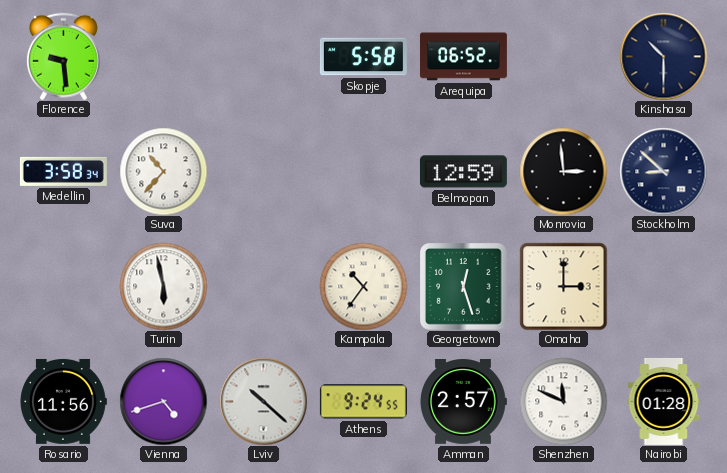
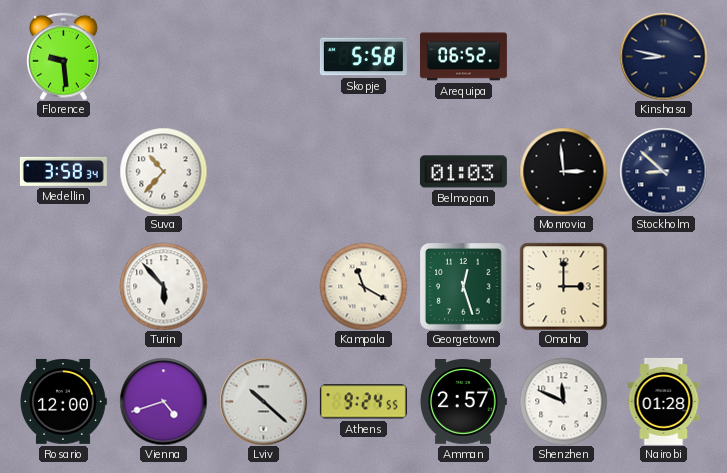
Kinshasa: 10:30 -> 8:47 (663, 56)
Belmopan: 12:59 -> 01:03 (463, 172)
Turin: 5:58 -> 5:53 (163, 286)
Kampala: 10:36 -> 11:20 (363, 286)
Rosario: 11:56 -> 12:00 (63, 401)
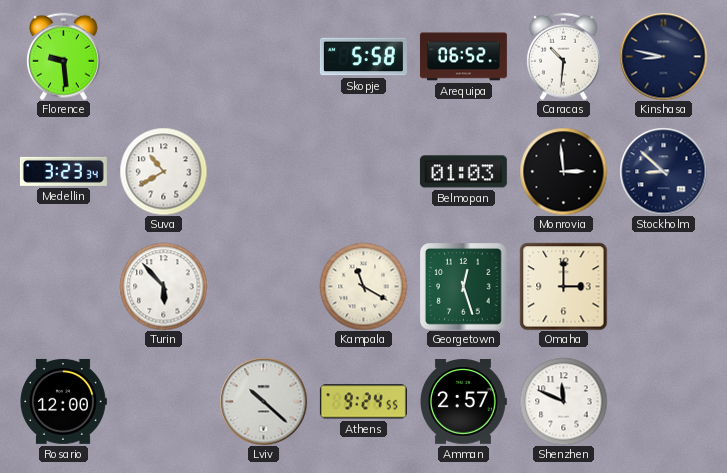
Caracas: none -> 10:31 (564, 56)
Medellin: 3:58 -> 3:23 (63, 171)
Suva: 10:37 -> 10:40 (163, 171)
Vienna: 4:42 -> none (163, 401)
Nairobi: 01:28 -> none (664, 401)
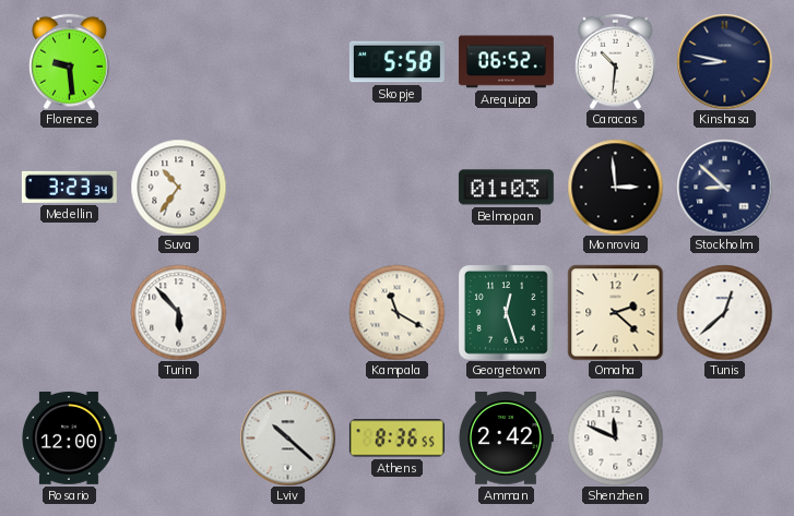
Suva: 10:40 -> 10:36 (178, 187)
Omaha: 3:00 -> 2:22 (615, 312)
Tunis: none -> 12:38 (724, 312)
Athens: 9:24 -> 8:36 (396, 439)
Amman: 2:57 -> 2:42 (507, 439)
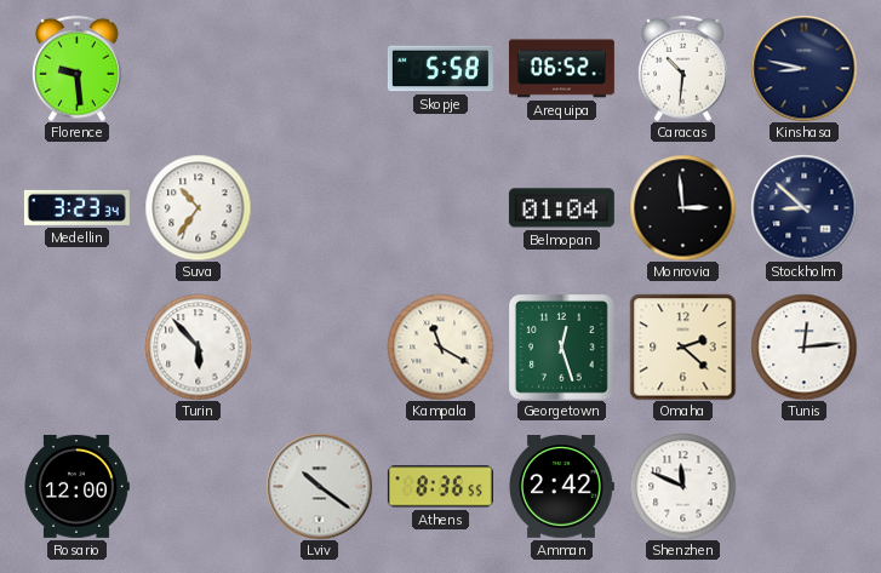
Belmopan: 01:03 -> 01:04 (561, 208)
Tunis: 12:38 -> 12:14 (803, 346)
Lviv: 10:22 -> 10:21 (319, 486)
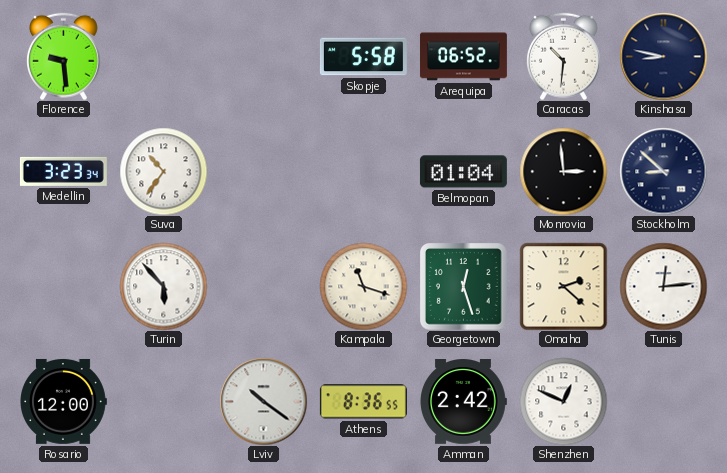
Kampala: 11:20 -> 11:18 (363, 286)
Shenzhen: 11:49 -> 12:49 (563, 401)
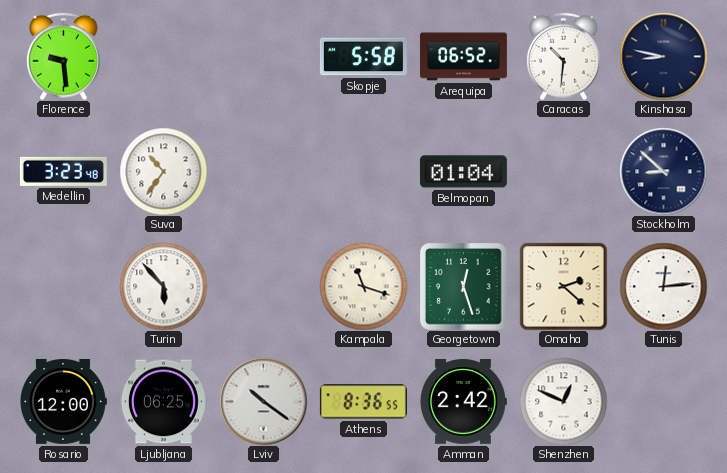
Medellin: 3:23:34 -> 3:23:48 (63, 171)
Monrovia: 2:59 -> none (563, 171)
Ljubljana: none -> 06:25 (163, 402)
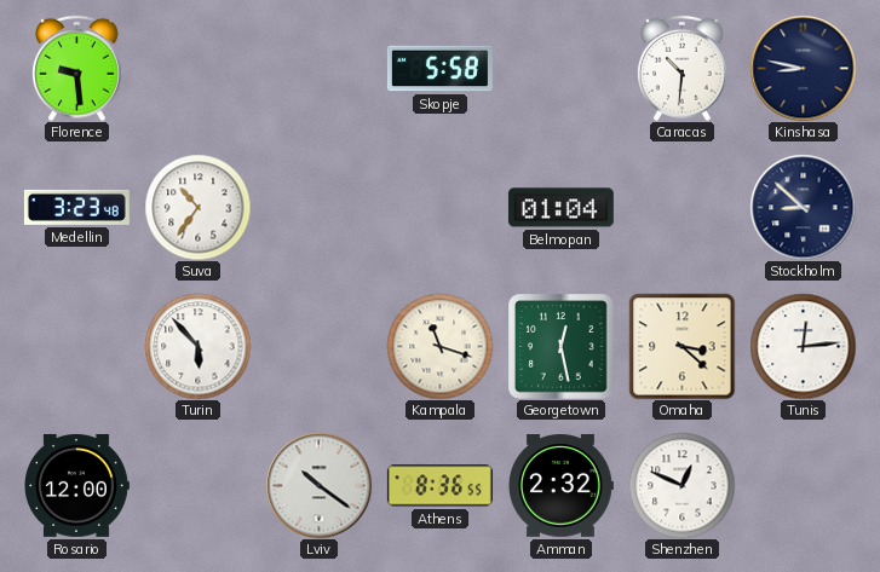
Arequipa: 06:52 -> none (463, 57)
Georgetown: 12:27 -> 12:28 (562, 347)
Omaha: 2:22 -> 3:22 (681, 346)
Ljubljana: 06:25 -> none (163, 402)
Amman: 2:42 -> 2:32 (562, 486)
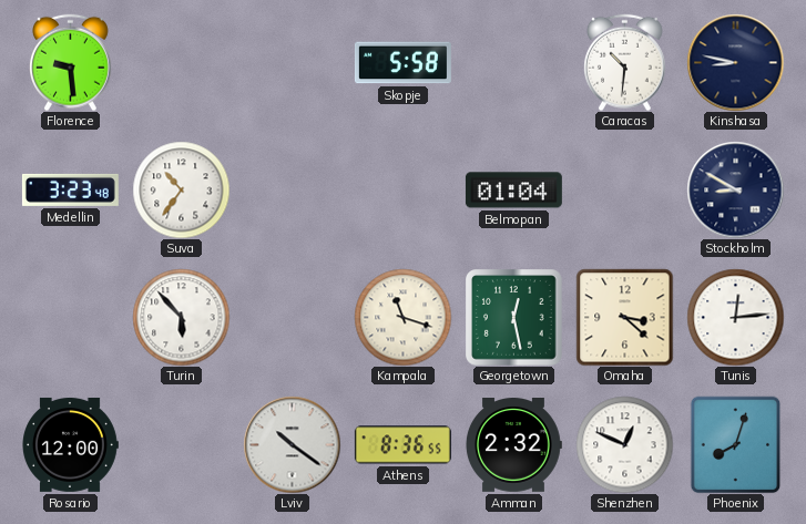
Stockholm: 8:52 -> 8:50 (735, 189)
Phoenix: none -> 8:03 (736, 444)
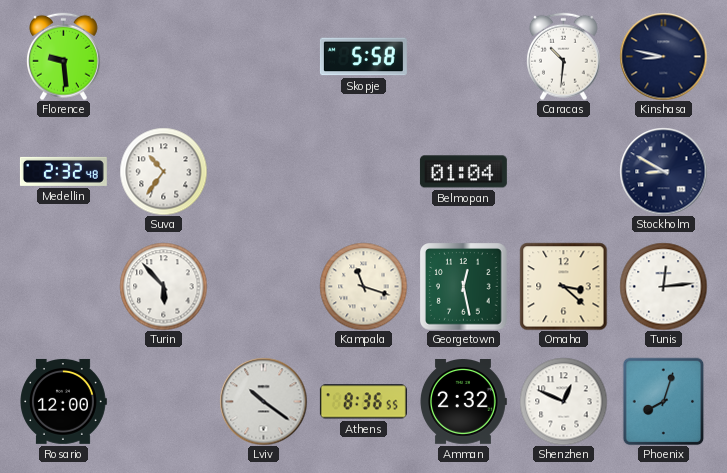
Medellin: 3:23 -> 2:32 (63, 171)
